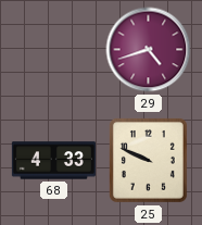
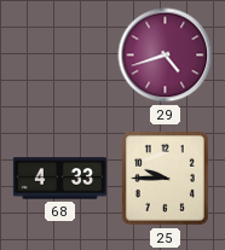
25: 9:49 -> 9:45 (165, 178)
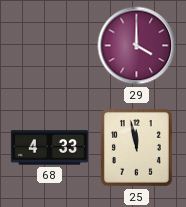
29: 4:42 -> 4:00 (137, 46)
25: 9:45 -> 11:58 (136, 147)
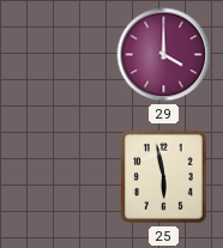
68: 4:33 -> none (49, 148)
25: 11:58 -> 5:58 (163, 176)
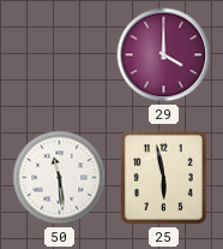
50: none -> 11:29 (60, 178)
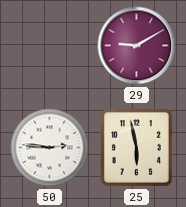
29: 4:00 -> 9:10 (137, 46)
50: 11:29 -> 2:46 (50, 148)
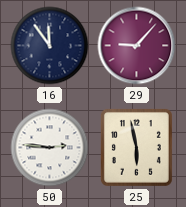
16: none -> 11:54 (50, 46)
29: 9:10 -> 9:07 (137, 46)
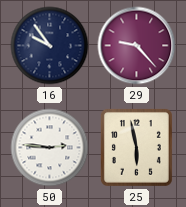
16: 11:54 -> 9:54 (50, 46)
29: 9:07 -> 9:23 (137, 46)
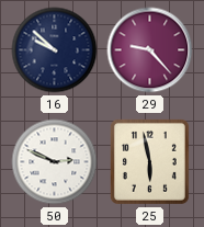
16: 9:54 -> 9:52 (55, 50)
50: 2:46 -> 2:49 (55, 162)
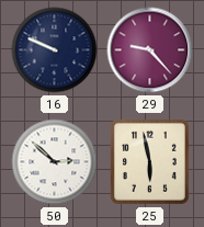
16: 9:52 -> 9:49 (55, 50)
50: 2:49 -> 2:52 (55, 162)
